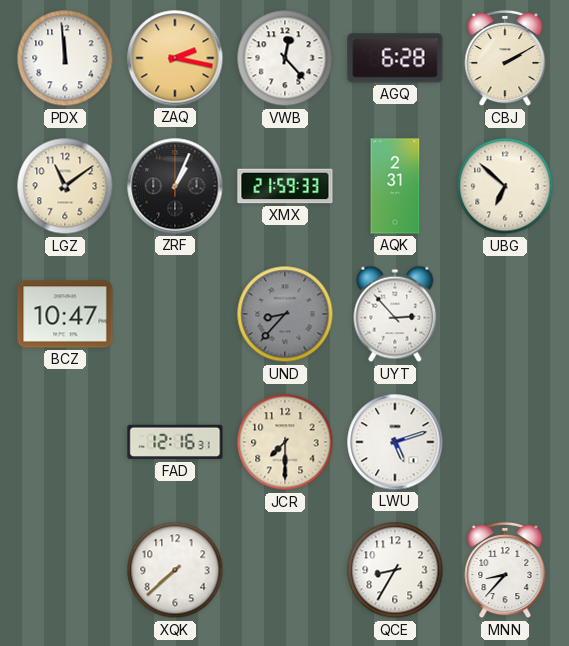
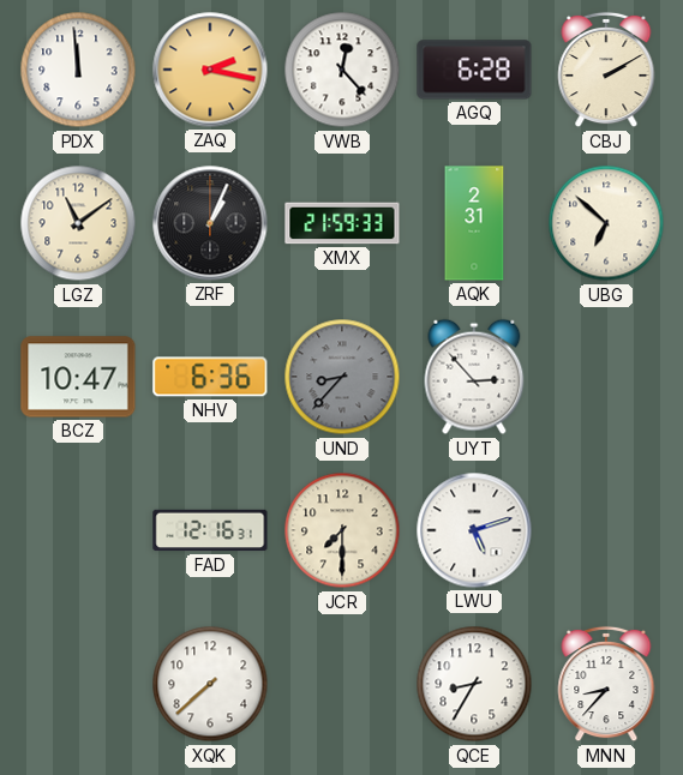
NHV: none -> 6:36 (210, 377)
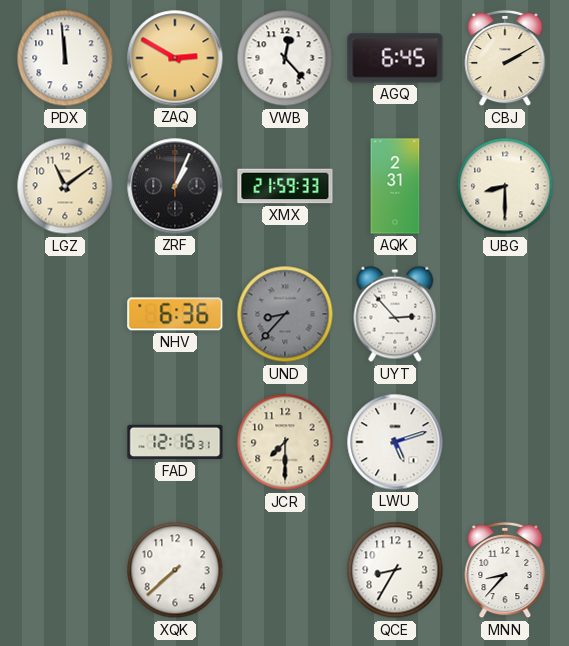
ZAQ: 2:17 -> 2:50 (175, 58)
AGQ: 6:28 -> 6:45 (395, 58)
UBG: 6:52 -> 8:30 (505, 186)
BCZ: 10:47 -> none (78, 377)
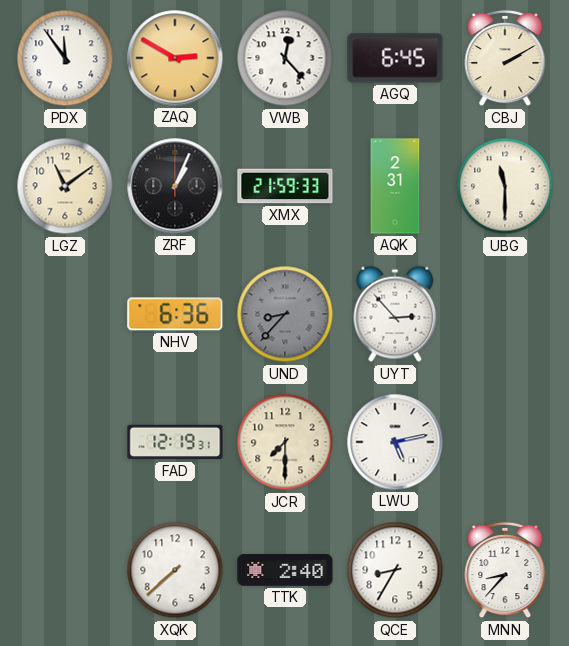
PDX: 11:59 -> 11:54 (65, 58)
UBG: 8:30 -> 11:30 (505, 186)
FAD: 12:16 -> 12:19 (175, 442)
LWU: 5:12 -> 5:13 (395, 442)
TTK: none -> 2:40 (285, 571)
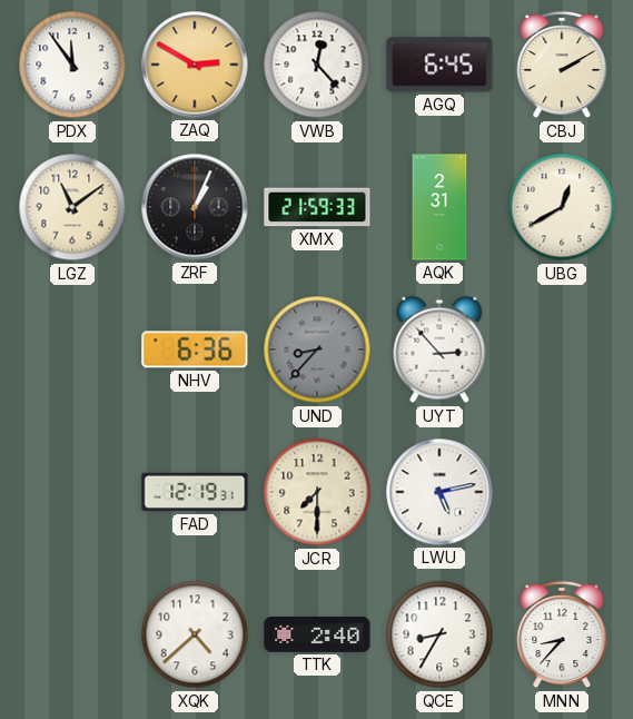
UBG: 11:30 -> 12:40 (562, 207)
XQK: 7:38 -> 4:38 (195, 634)
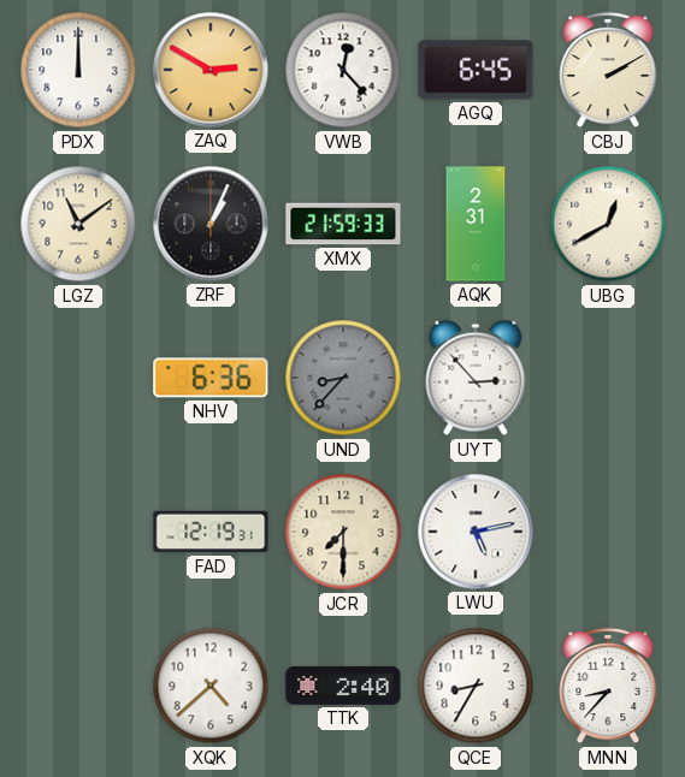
PDX: 11:54 -> 12:00 (78, 70)
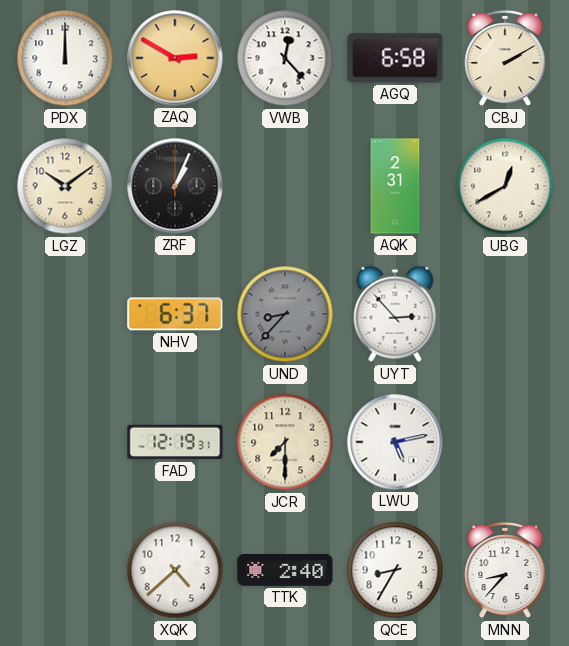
AGQ: 6:45 -> 6:58 (395, 58)
LGZ: 11:09 -> 10:09 (65, 186)
XMX: 21:59 -> none (343, 224)
NHV: 6:36 -> 6:37 (175, 314)
